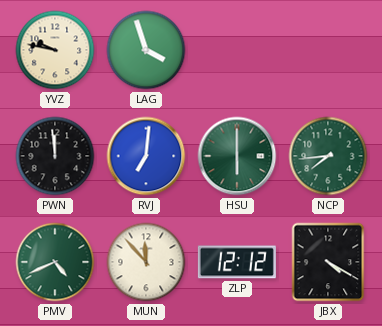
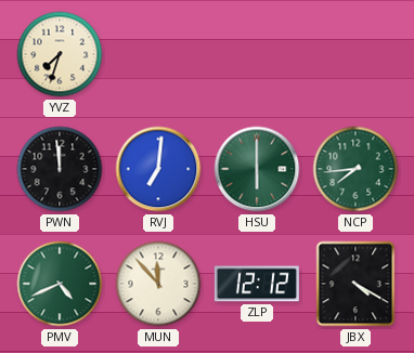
YVZ: 9:47 -> 7:33 (60, 54)
LAG: 3:57 -> none (146, 50)
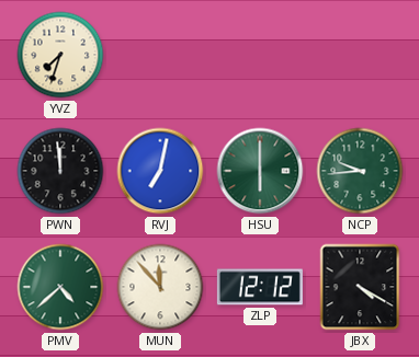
RVJ: 7:01 -> 7:02 (160, 171)
NCP: 7:44 -> 9:44 (360, 171)
PMV: 4:41 -> 4:38 (60, 287)
